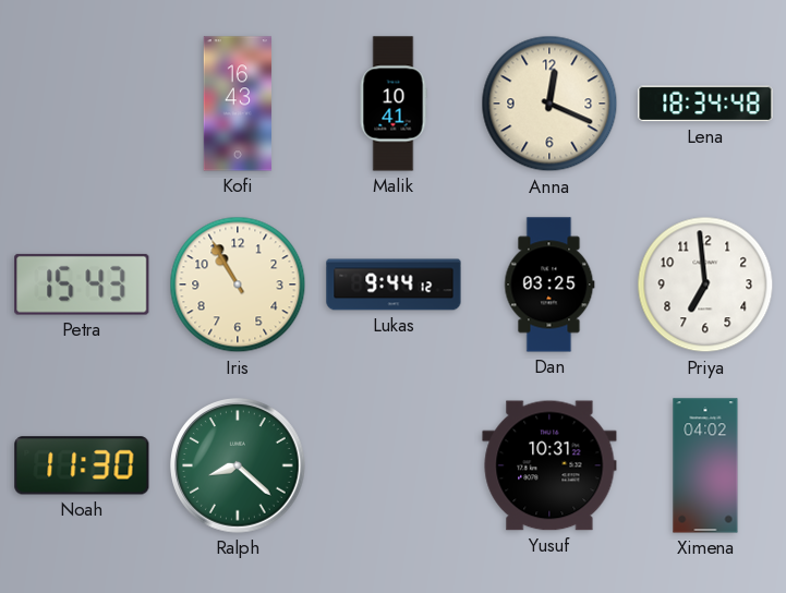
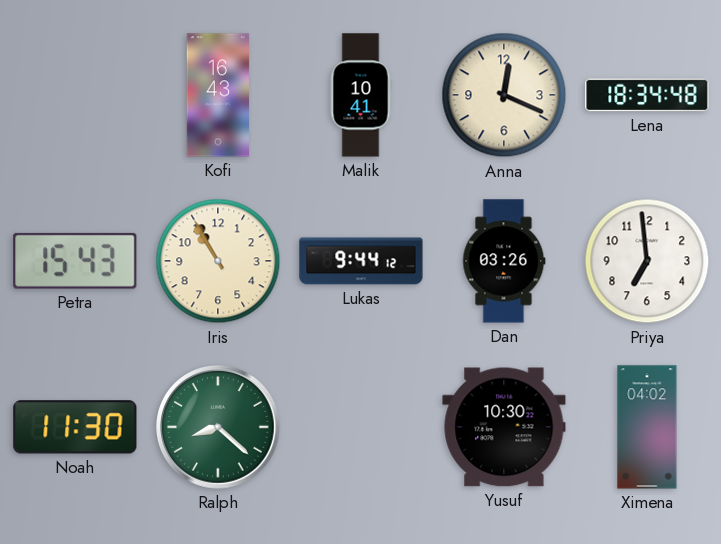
Dan: 03:25 -> 03:26 (504, 261)
Yusuf: 10:31 -> 10:30 (504, 427)
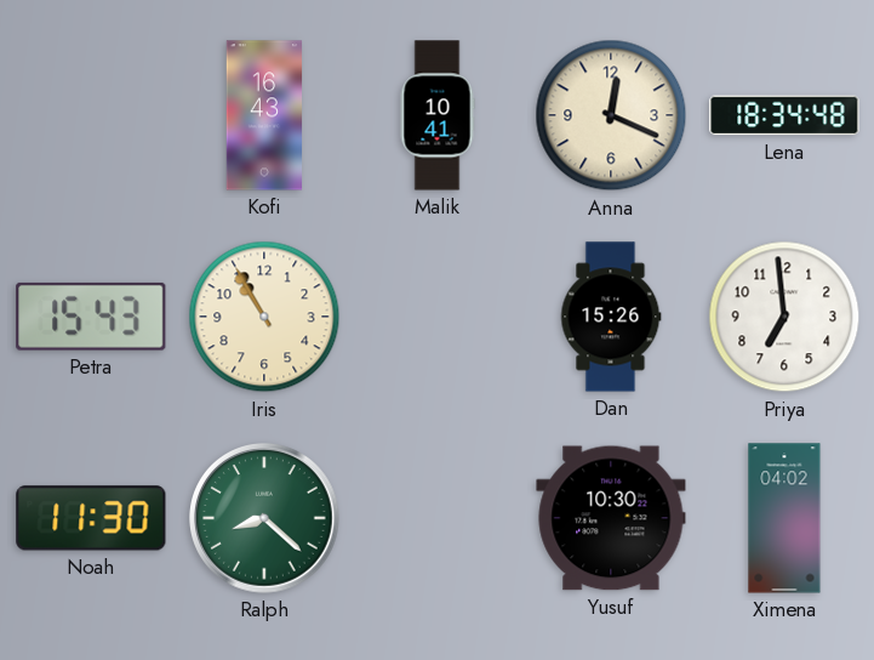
Lukas: 9:44 -> none (361, 261)
Dan: 03:26 -> 15:26 (611, 317)
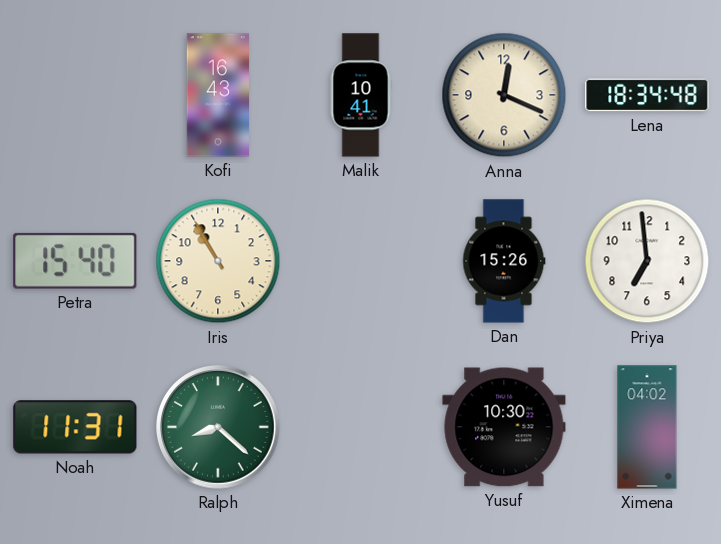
Petra: 15:43 -> 15:40 (75, 261)
Noah: 11:30 -> 11:31 (75, 427)
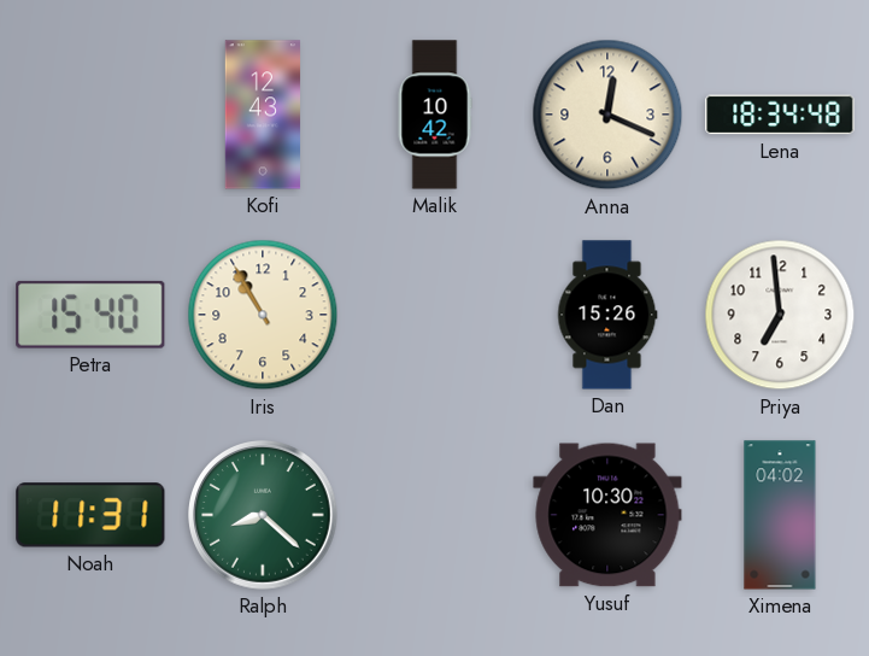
Kofi: 16:43 -> 12:43 (263, 115)
Malik: 10:41 -> 10:42 (435, 115)
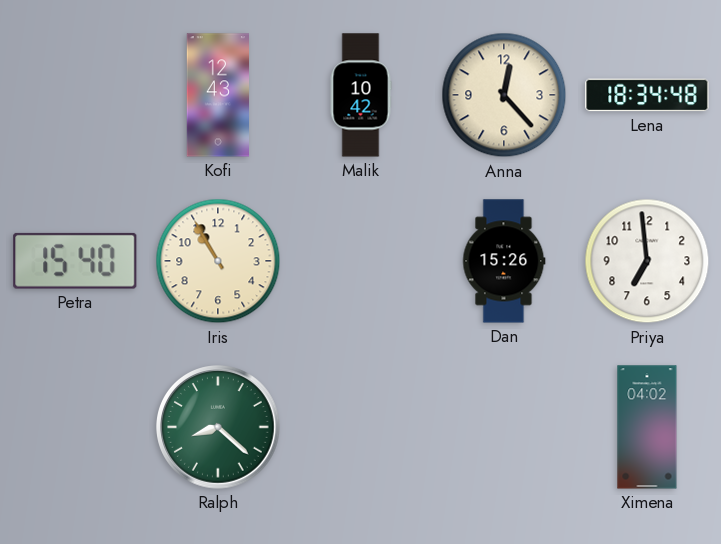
Anna: 12:19 -> 12:23 (504, 95)
Noah: 11:31 -> none (90, 515)
Yusuf: 10:30 -> none (607, 515)
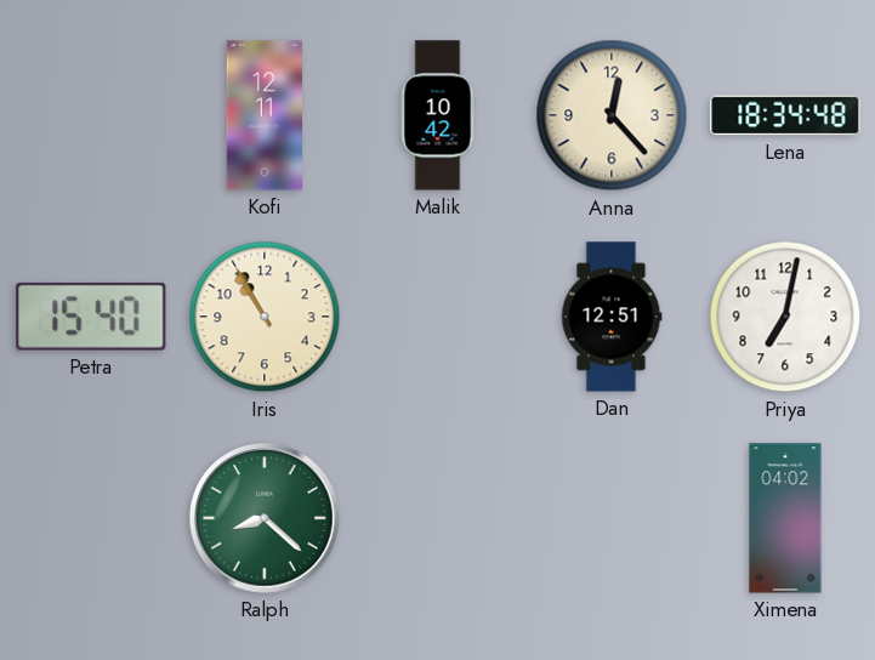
Kofi: 12:43 -> 12:11 (265, 115)
Dan: 15:26 -> 12:51 (612, 317)
Priya: 6:59 -> 7:02 (785, 317)
